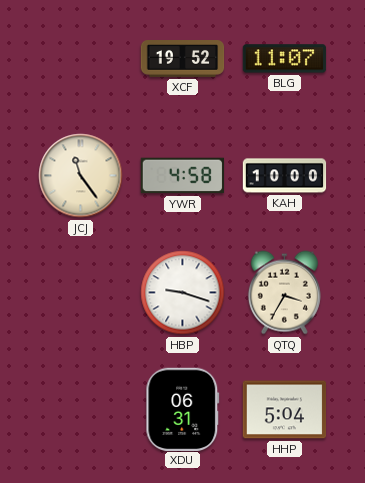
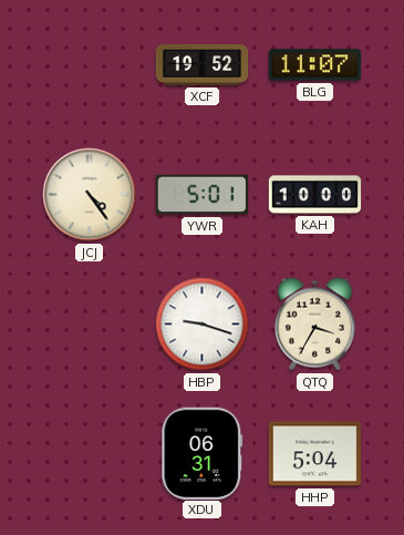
JCJ: 11:24 -> 4:24 (90, 195)
YWR: 4:58 -> 5:01 (201, 195)
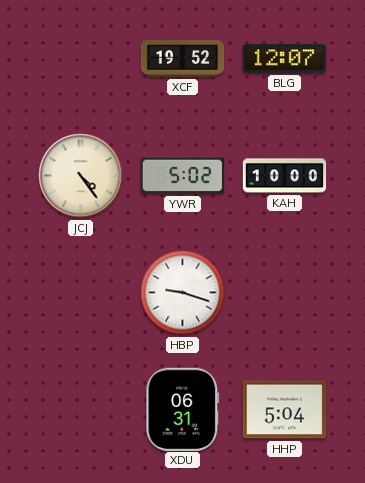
BLG: 11:07 -> 12:07 (285, 59)
YWR: 5:01 -> 5:02 (182, 176)
QTQ: 3:35 -> none (314, 325)
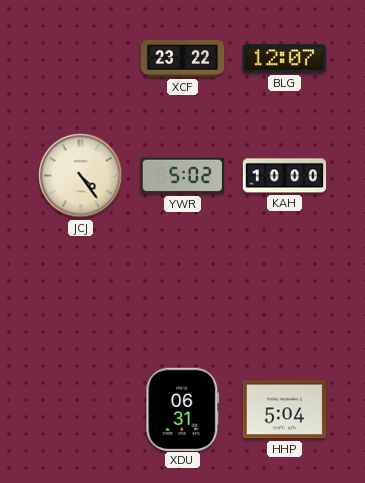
XCF: 19:52 -> 23:22 (183, 59)
HBP: 9:18 -> none (183, 293)
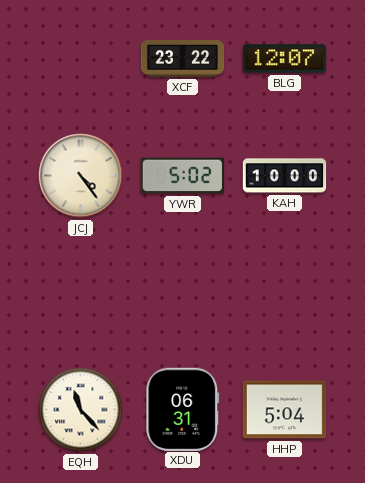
EQH: none -> 11:23 (81, 410)
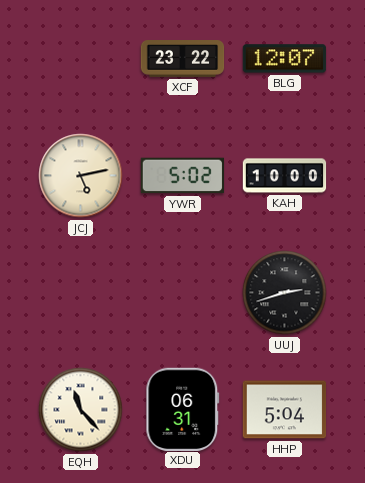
JCJ: 4:24 -> 5:13 (81, 176)
UUJ: none -> 2:42 (285, 293)
